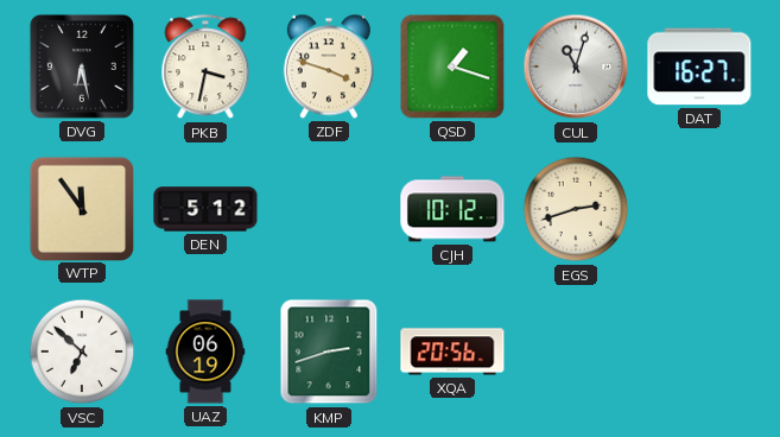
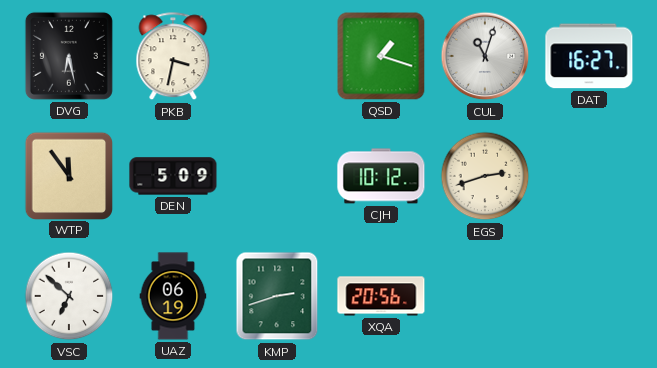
ZDF: 3:48 -> none (329, 66)
DEN: 5:12 -> 5:09 (173, 176)
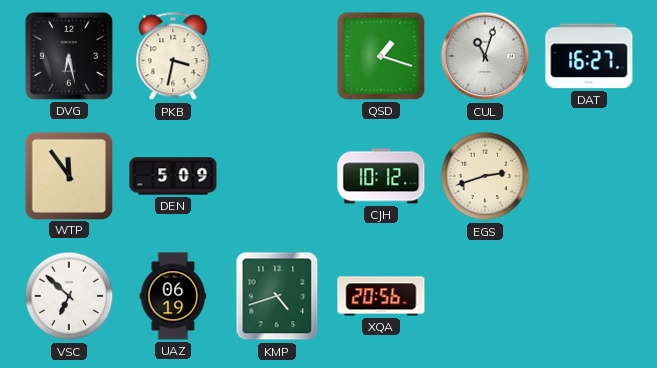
KMP: 2:42 -> 4:42 (277, 296)
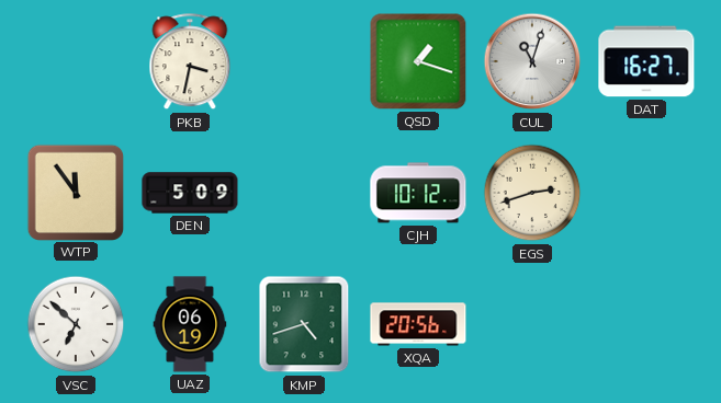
DVG: 6:28 -> none (69, 56)
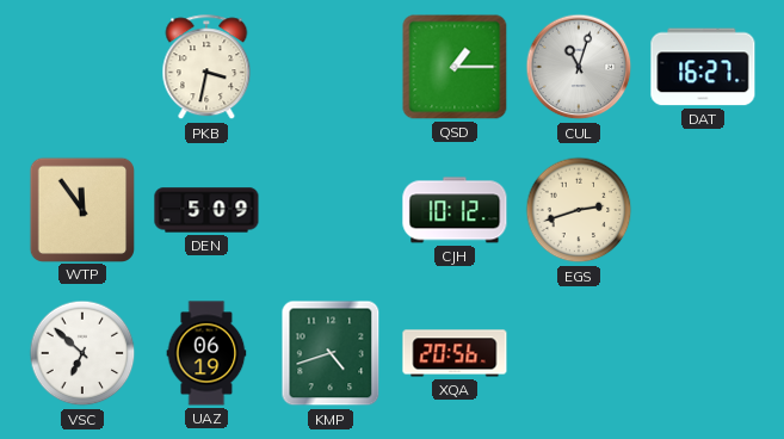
QSD: 1:18 -> 1:15 (455, 67)
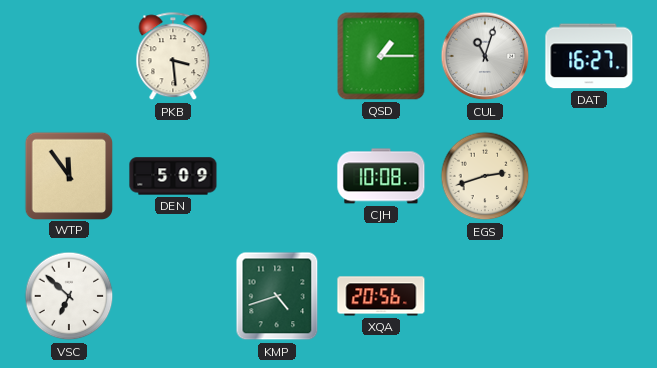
PKB: 3:32 -> 3:29 (173, 57)
CJH: 10:12 -> 10:08 (381, 176)
UAZ: 06:19 -> none (206, 353)
